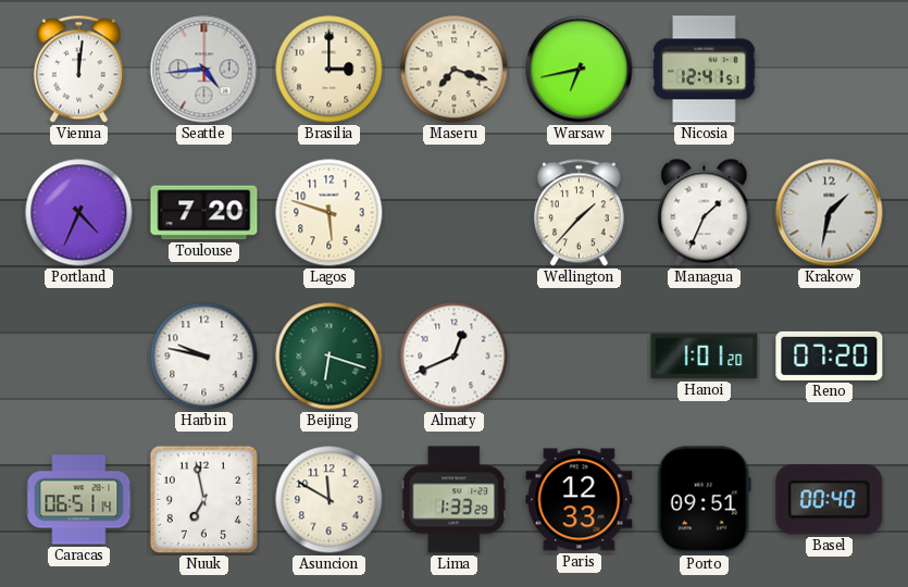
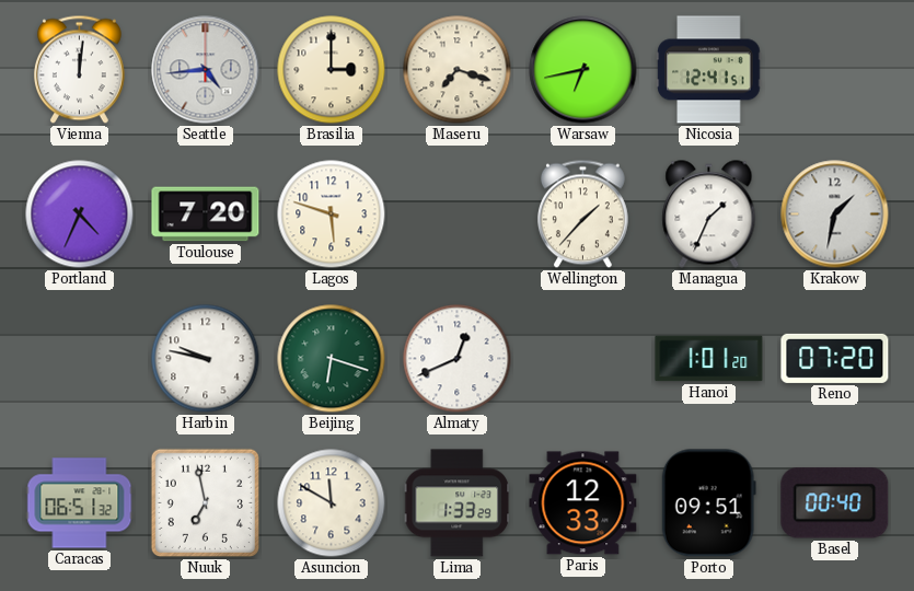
Caracas: 06:51:14 -> 06:51:32 (80, 503)
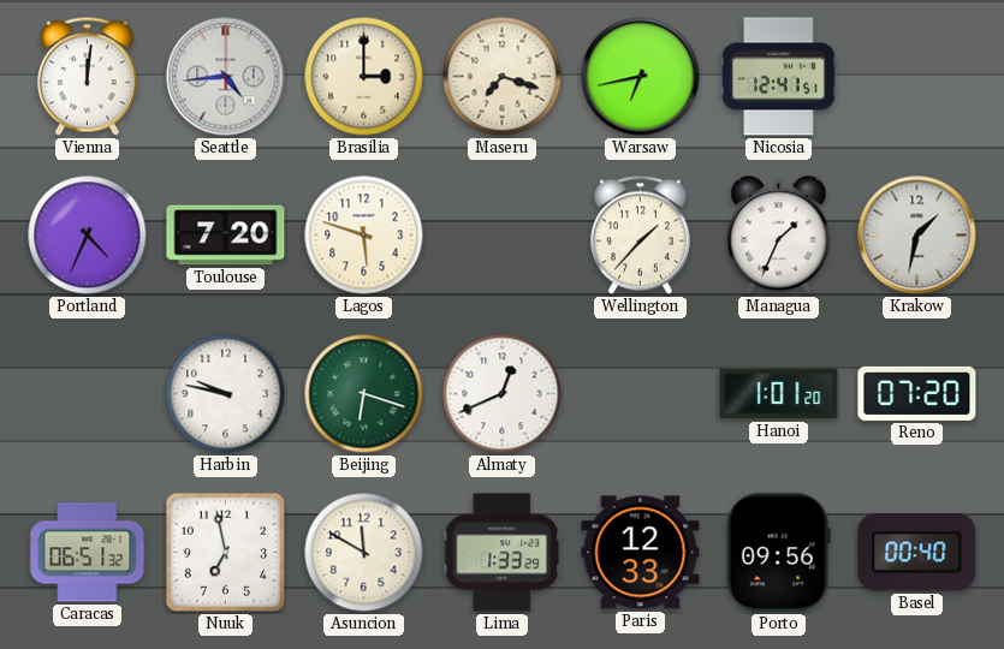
Porto: 09:51 -> 09:56 (778, 553)
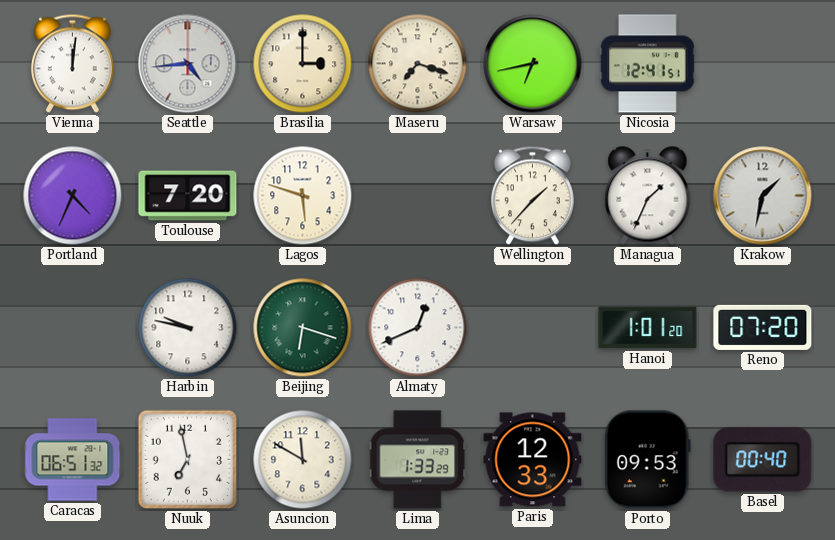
Porto: 09:56 -> 09:53 (647, 460)
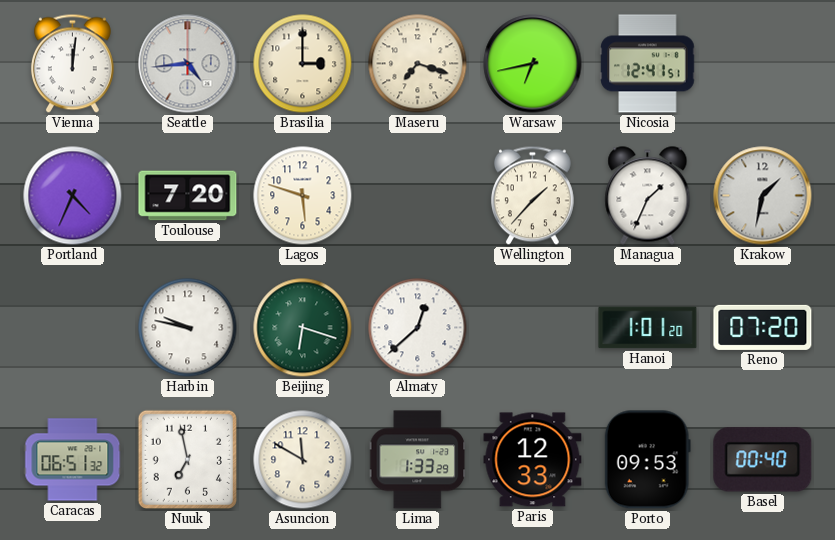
Almaty: 12:41 -> 12:38 (418, 328)
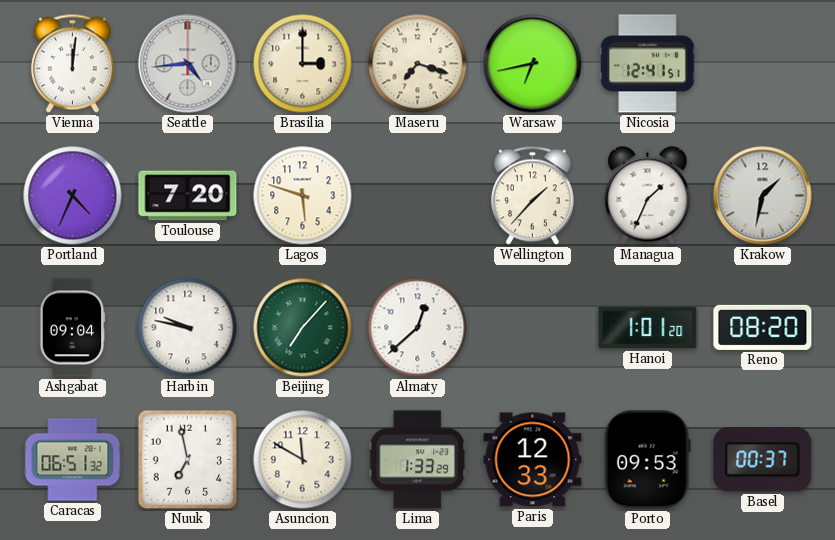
Ashgabat: none -> 09:04 (72, 328)
Beijing: 6:18 -> 7:07 (303, 328)
Reno: 07:20 -> 08:20 (763, 327)
Basel: 00:40 -> 00:37 (763, 460)
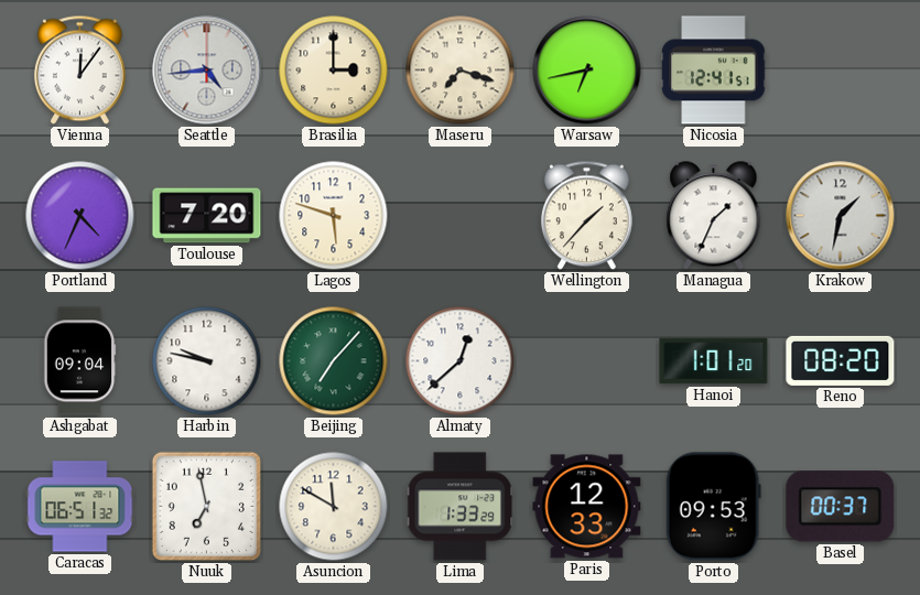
Vienna: 12:01 -> 12:06 (79, 71)
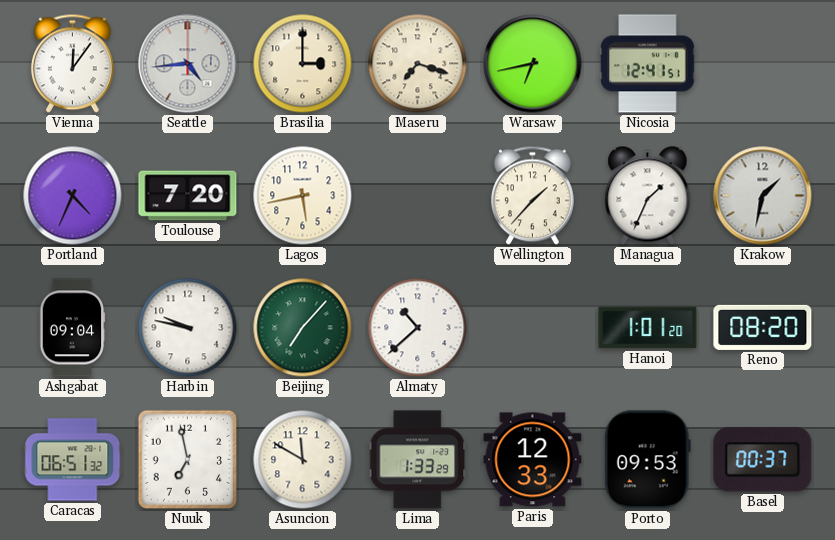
Lagos: 5:48 -> 5:43 (303, 196)
Almaty: 12:38 -> 10:38 (418, 328)
